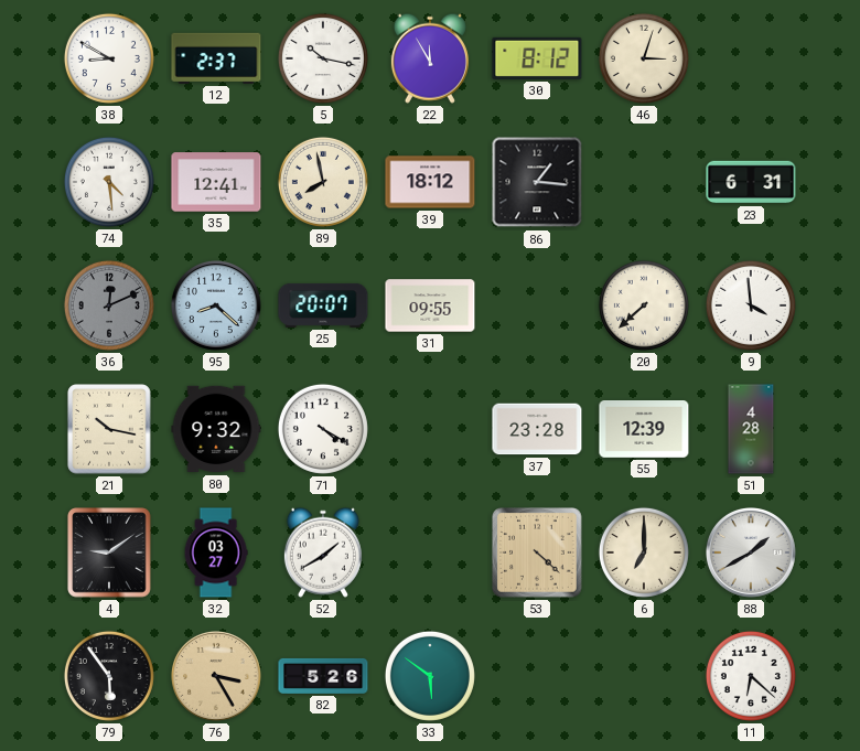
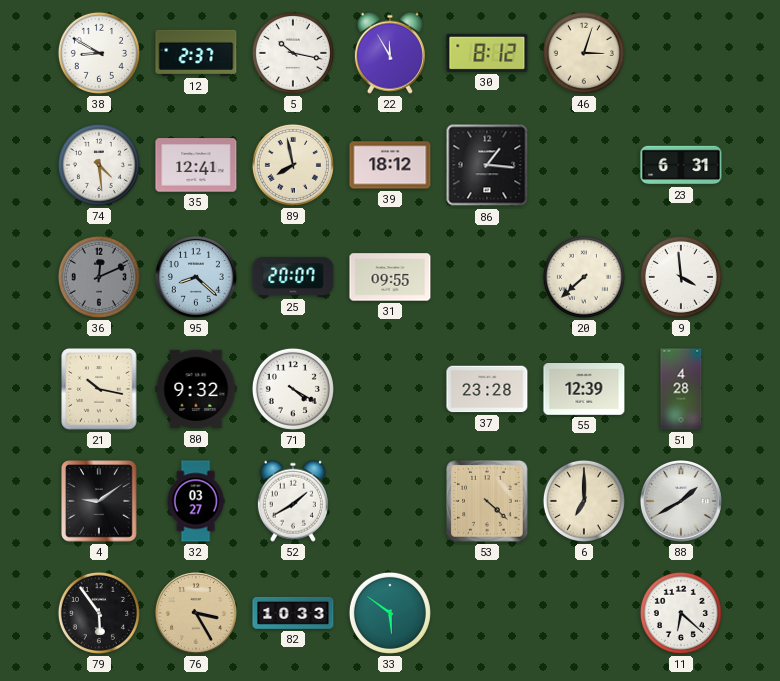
82: 5:26 -> 10:33 (293, 613)
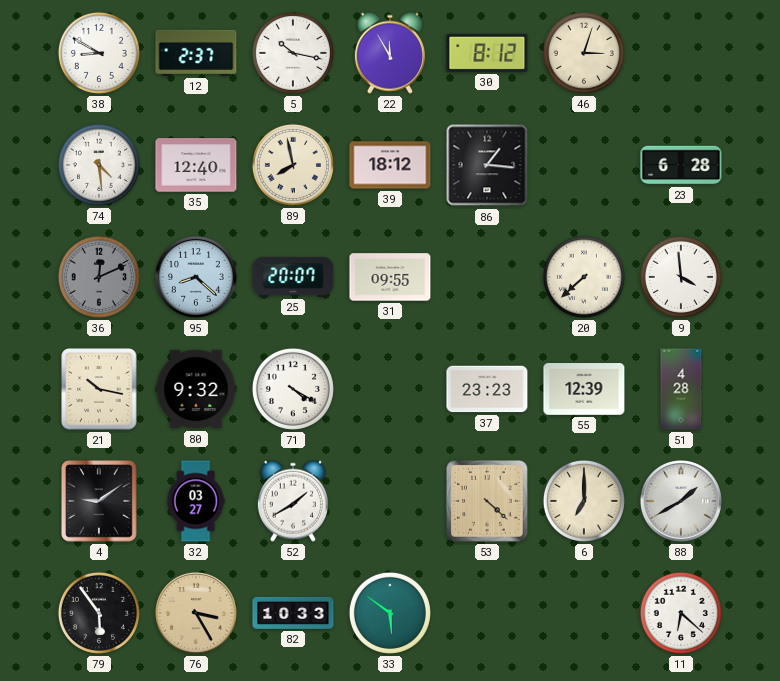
35: 12:41 -> 12:40 (196, 165)
23: 6:31 -> 6:28 (681, 165)
37: 23:28 -> 23:23 (487, 389)
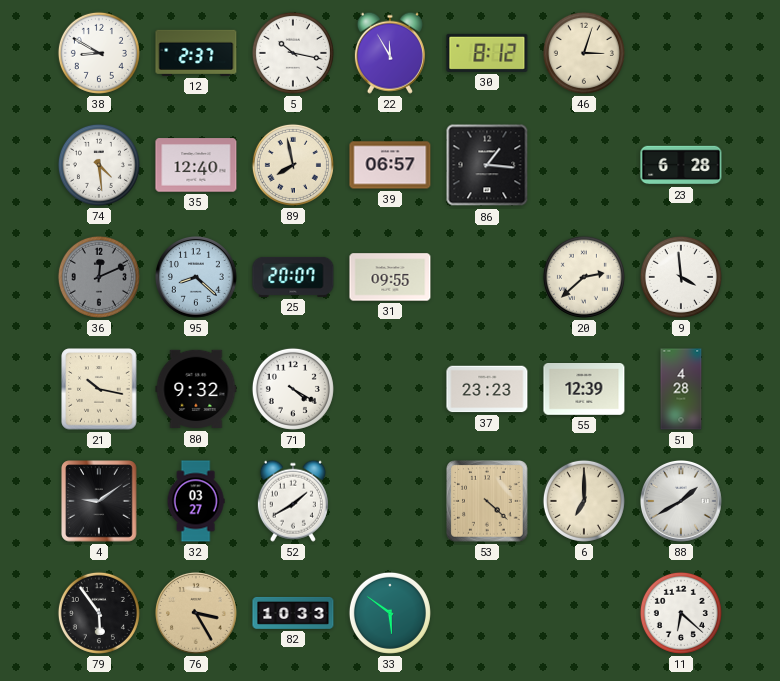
39: 18:12 -> 06:57 (390, 165)
20: 7:38 -> 2:38 (584, 277)
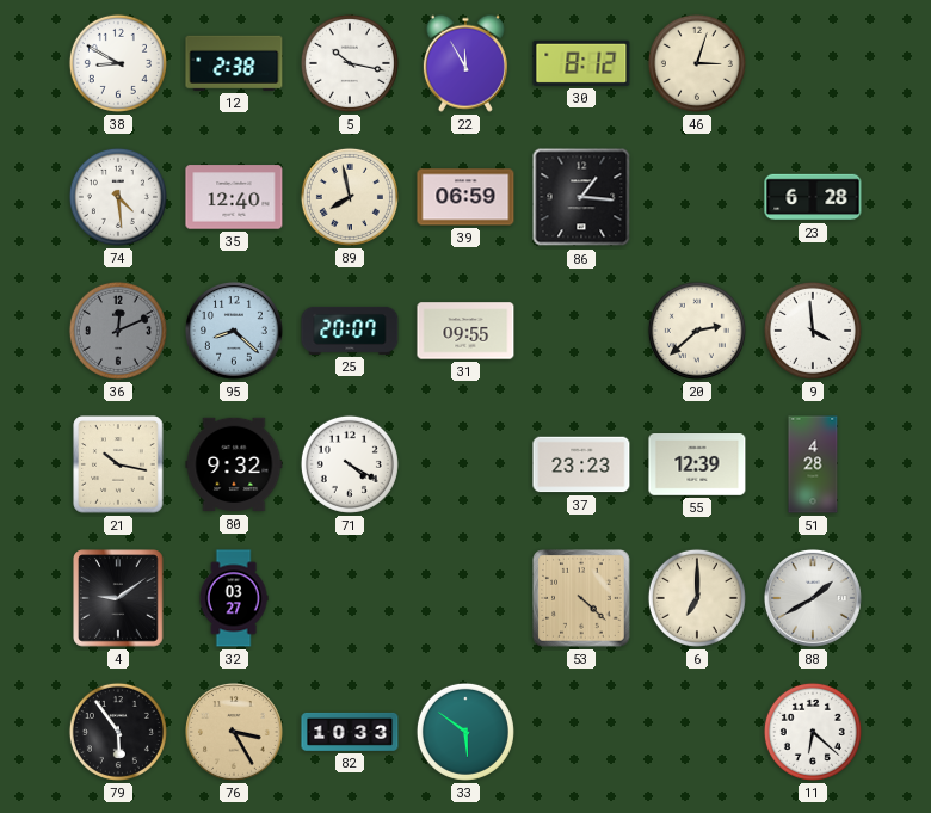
12: 2:37 -> 2:38 (234, 63)
39: 06:57 -> 06:59 (465, 197)
52: 1:40 -> none (293, 501)
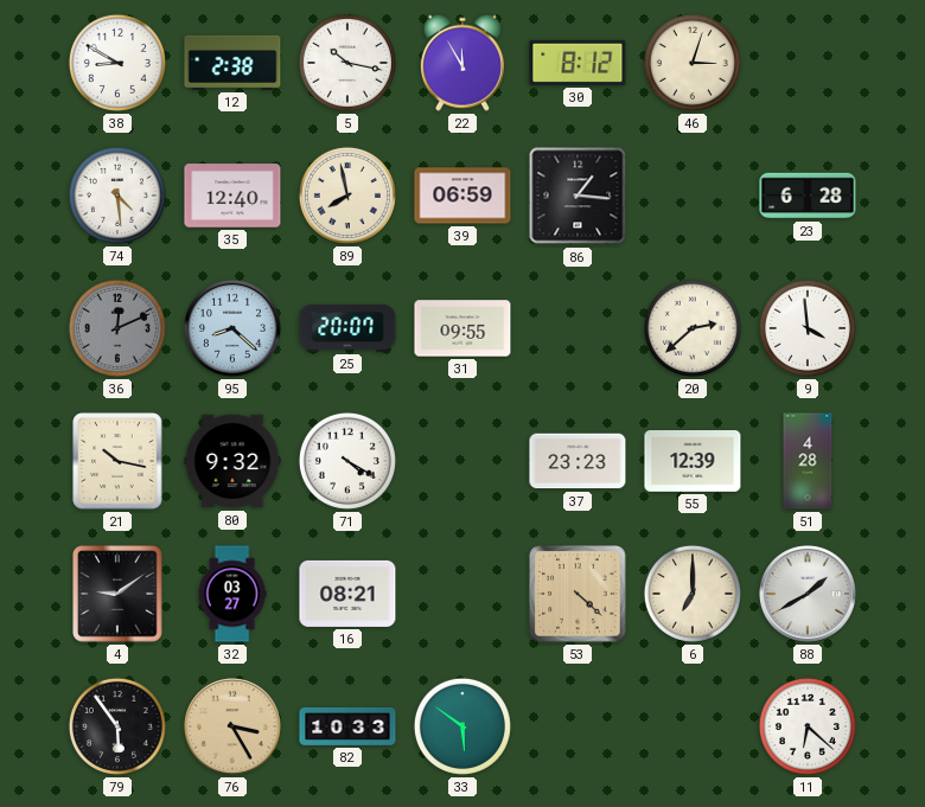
16: none -> 08:21 (347, 594)
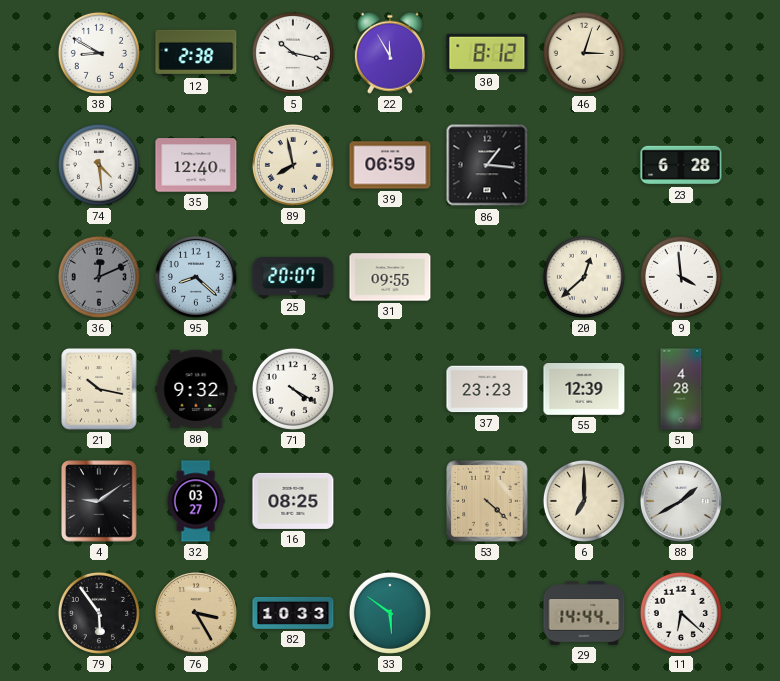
20: 2:38 -> 12:38 (584, 277)
16: 08:21 -> 08:25 (293, 501)
29: none -> 14:44 (584, 613)
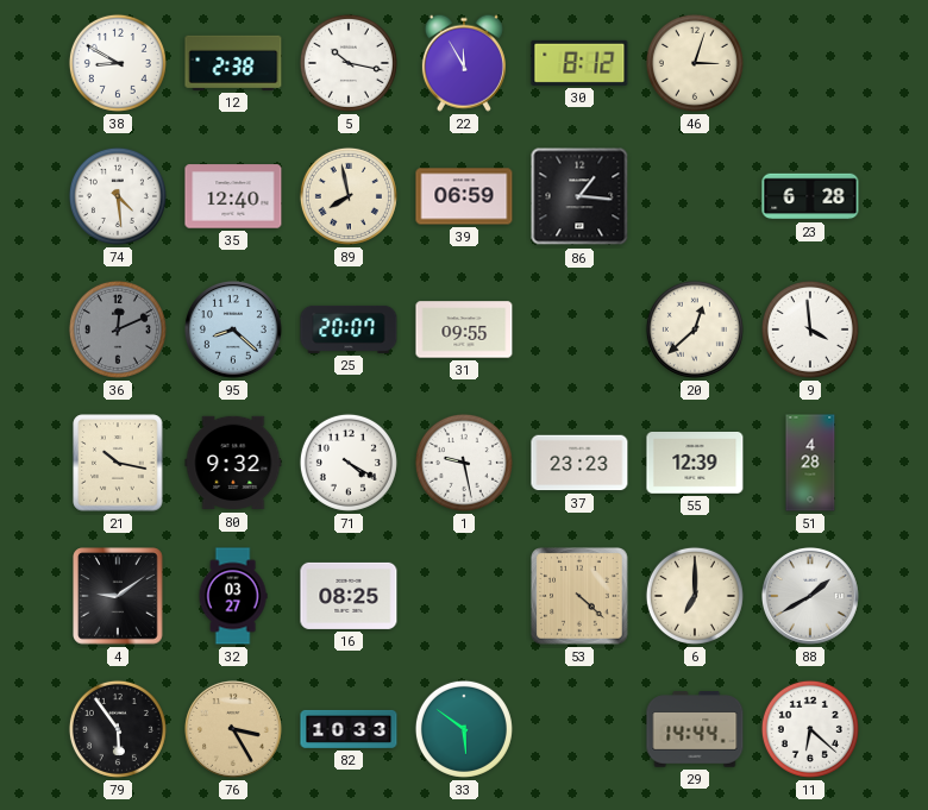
1: none -> 9:28 (464, 463)
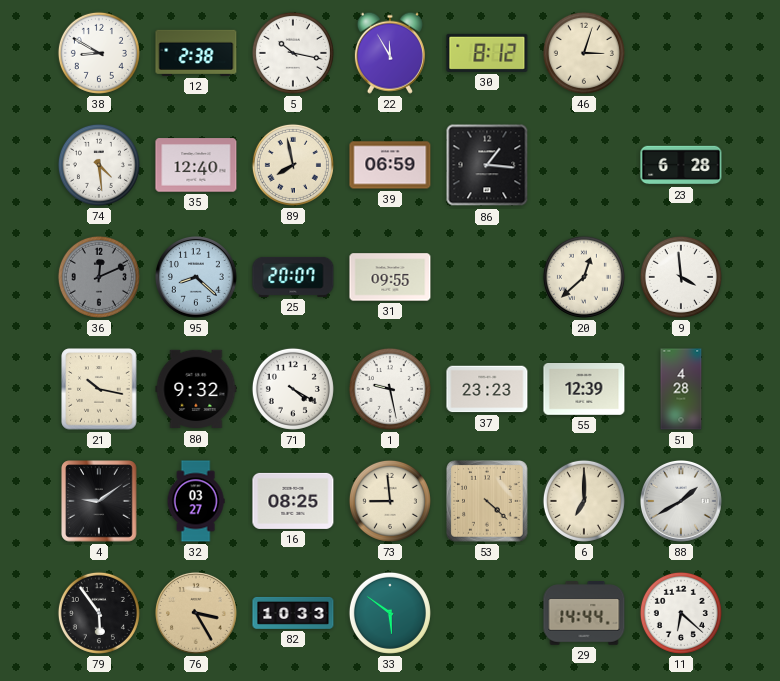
73: none -> 8:59 (390, 501)
